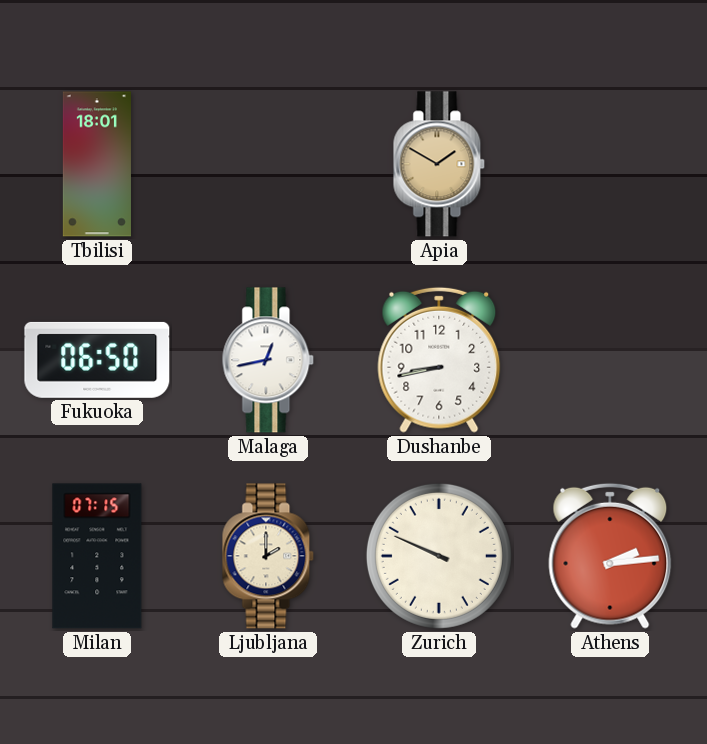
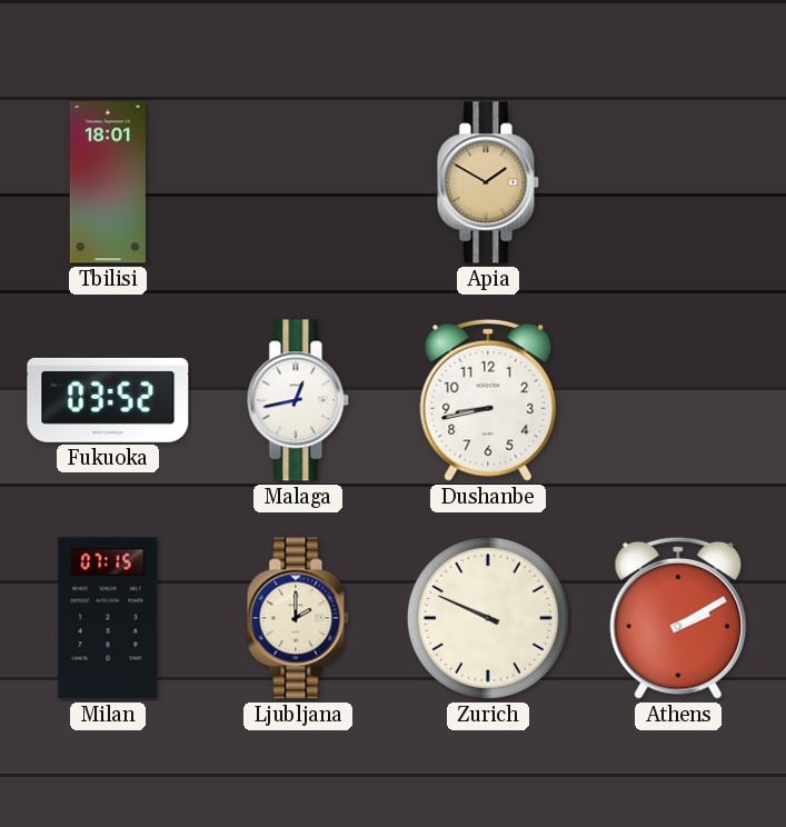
Fukuoka: 06:50 -> 03:52 (108, 400)
Athens: 2:14 -> 2:10 (678, 618)
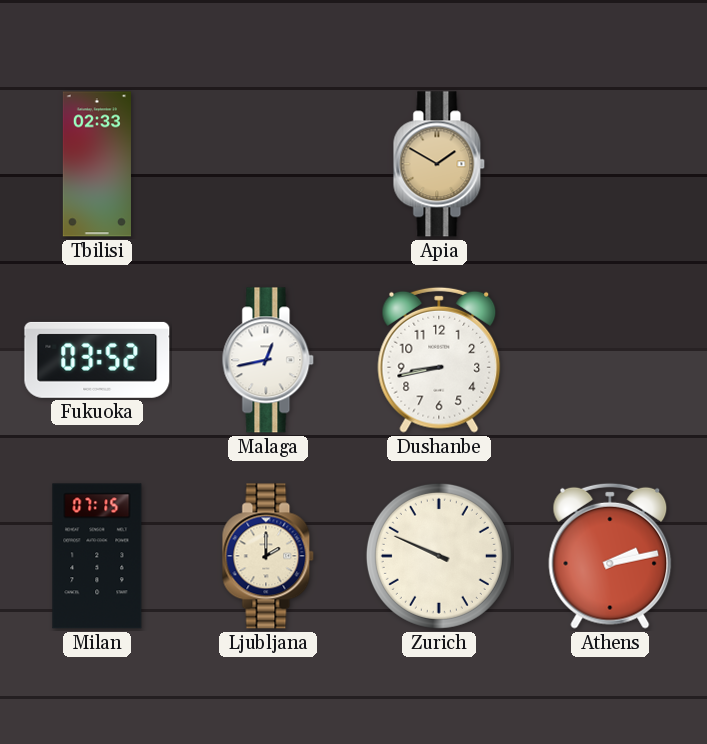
Tbilisi: 18:01 -> 02:33 (97, 164)
Athens: 2:10 -> 2:13 (610, 556)
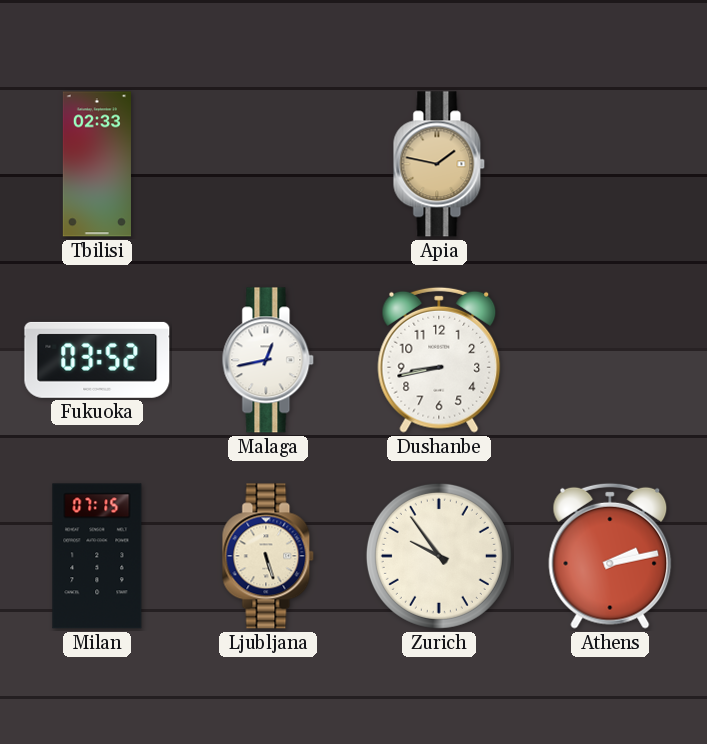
Apia: 1:50 -> 1:47 (439, 164)
Ljubljana: 2:00 -> 5:27 (268, 556)
Zurich: 9:49 -> 9:54 (439, 556)
